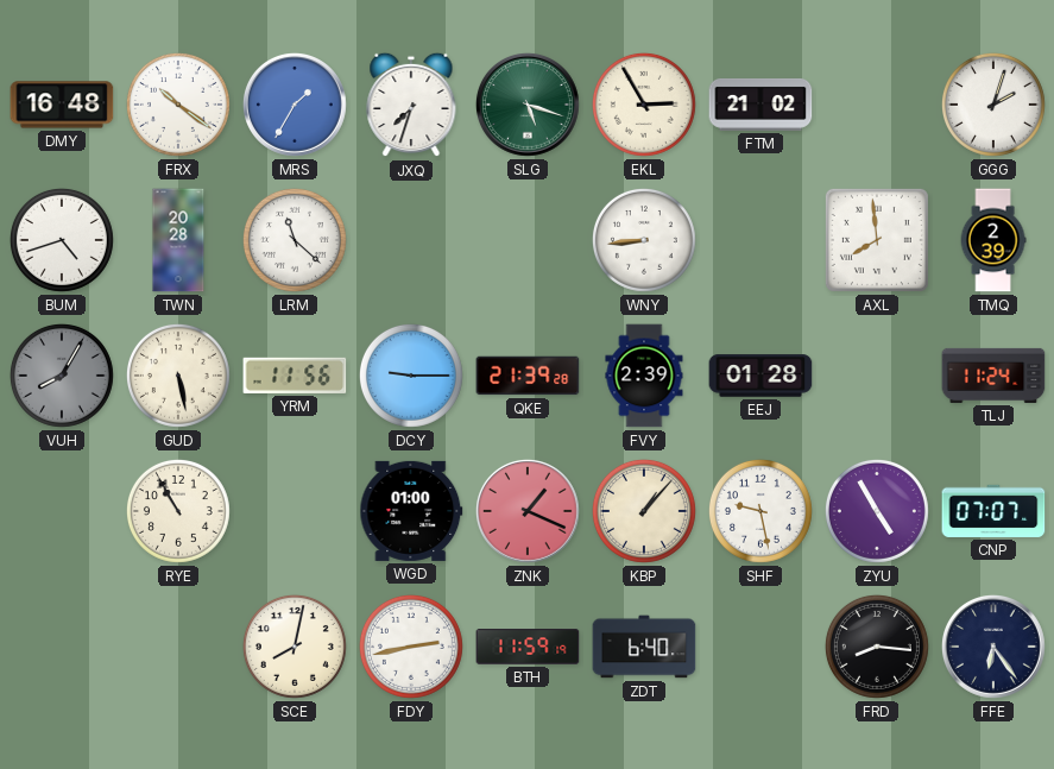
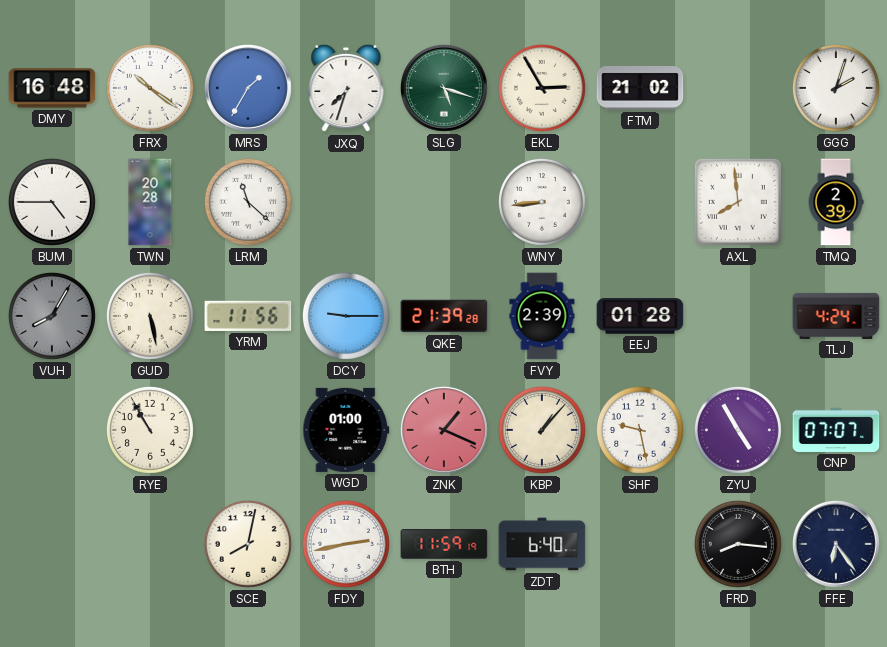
BUM: 4:42 -> 4:45 (52, 202)
TLJ: 11:24 -> 4:24 (836, 316)
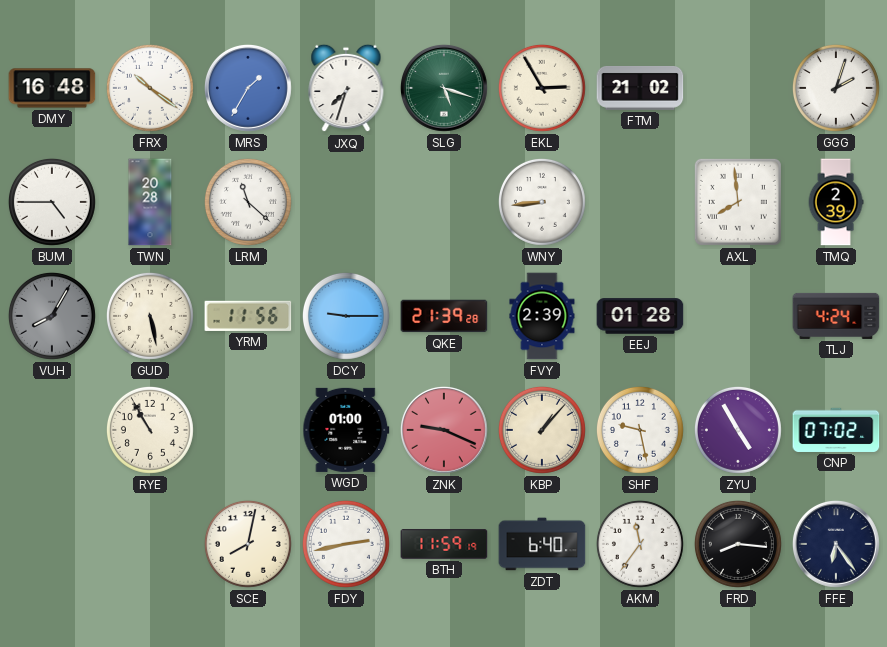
ZNK: 1:19 -> 9:19 (444, 430)
CNP: 07:07 -> 07:02 (836, 430)
AKM: none -> 11:36 (640, 544)
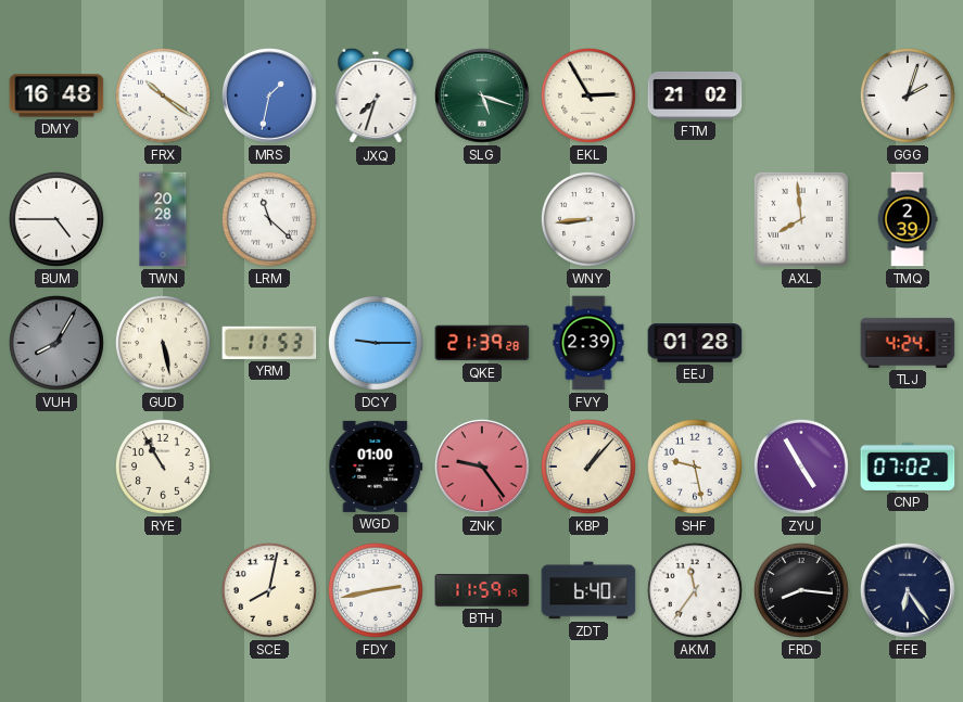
MRS: 1:35 -> 1:32 (269, 95)
YRM: 11:56 -> 11:53 (269, 343)
ZNK: 9:19 -> 9:24 (482, 467)
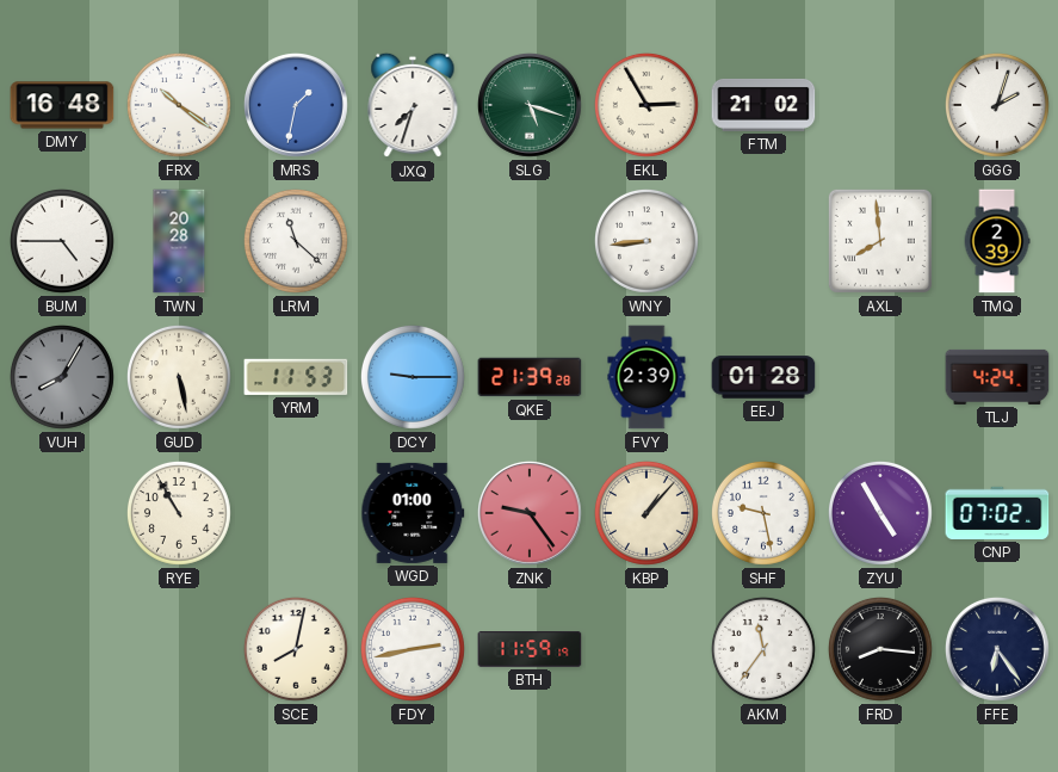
ZDT: 6:40 -> none (588, 590)
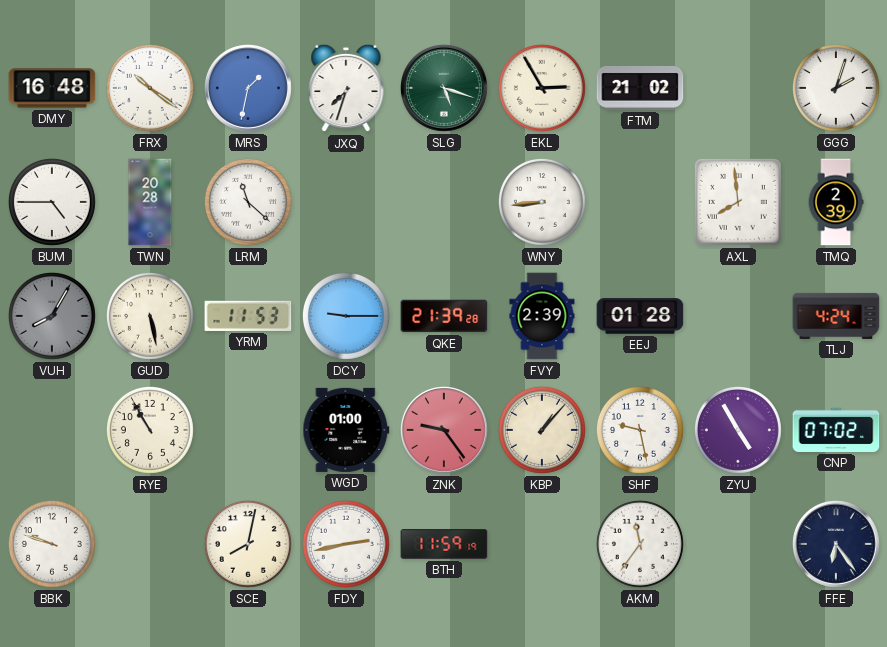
BBK: none -> 9:48 (52, 544)
FRD: 8:16 -> none (880, 649)
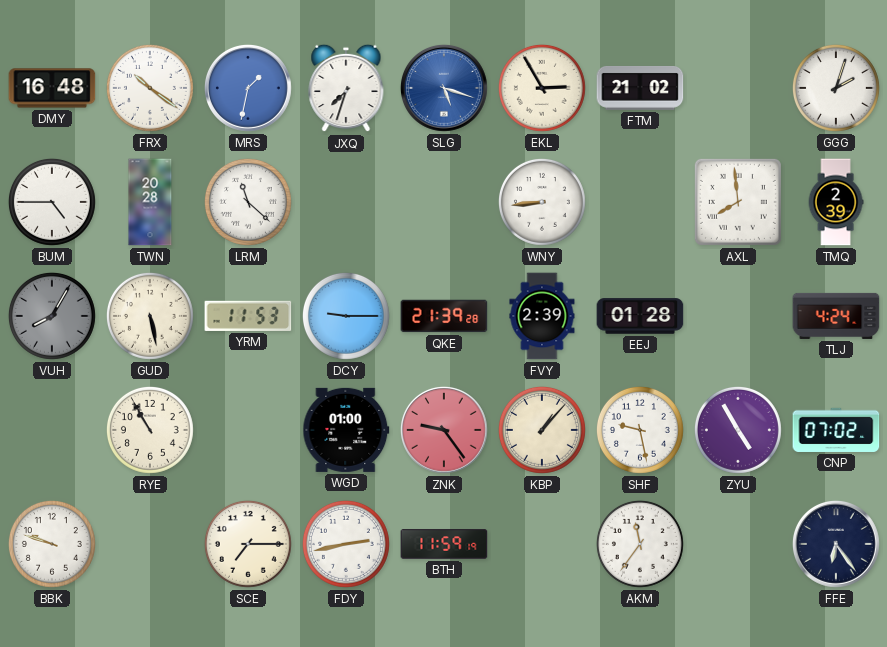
SLG dial: green -> blue (444, 88)
SCE: 8:02 -> 7:15 (248, 544)
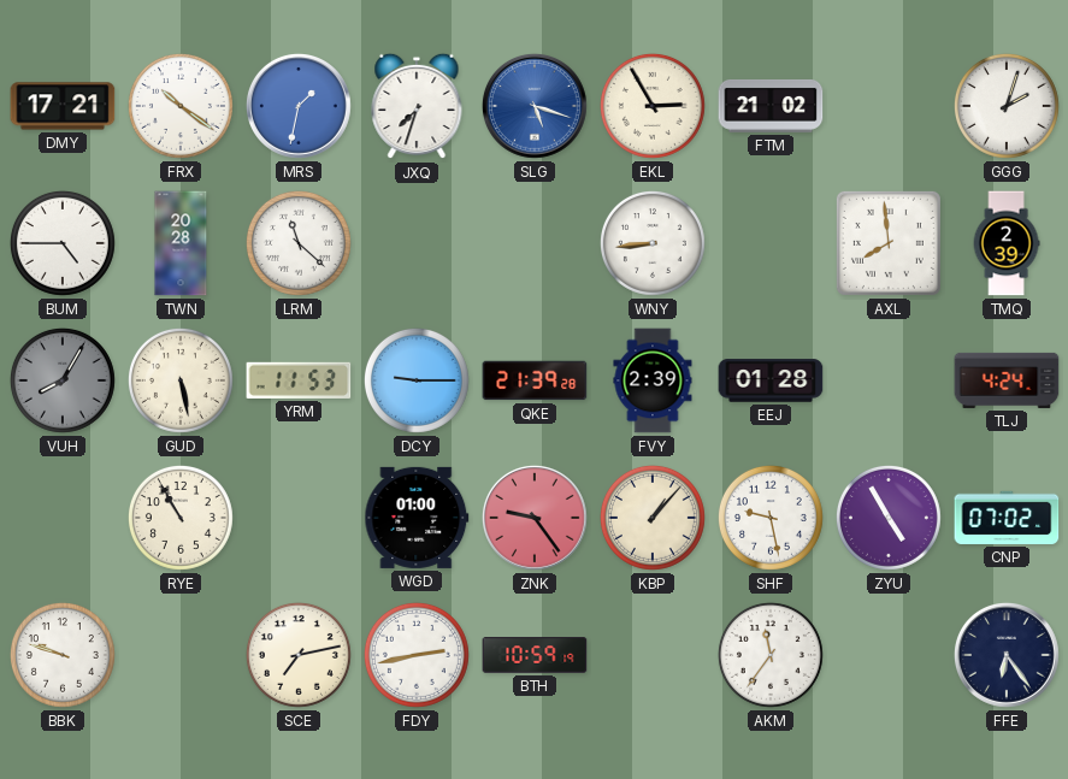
DMY: 16:48 -> 17:21 (63, 106)
SCE: 7:15 -> 7:13 (299, 655)
BTH: 11:59 -> 10:59 (535, 655)
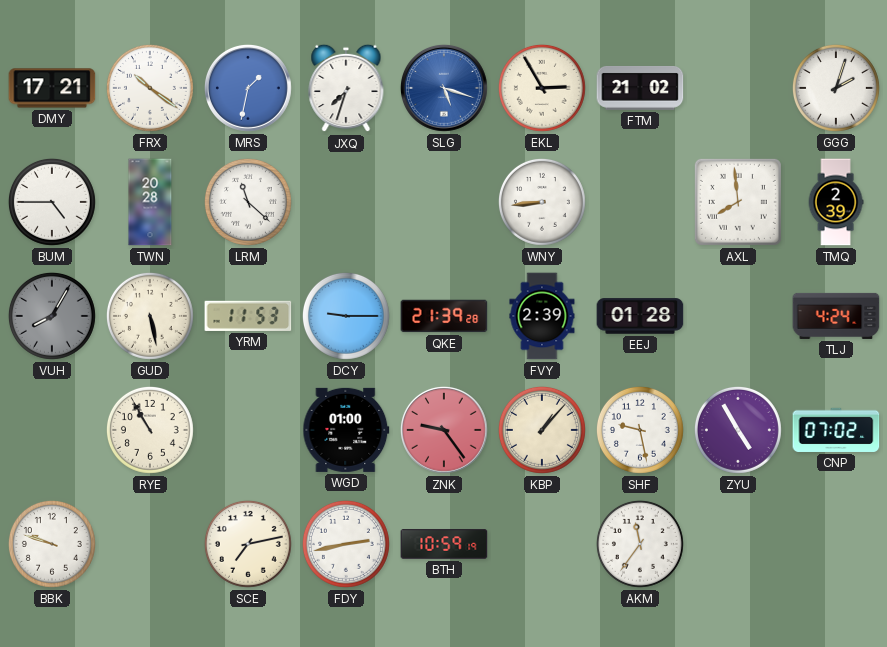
FFE: 6:24 -> none (1007, 655)
